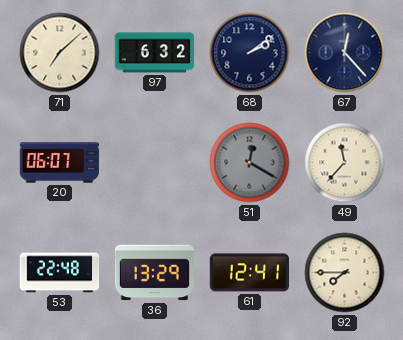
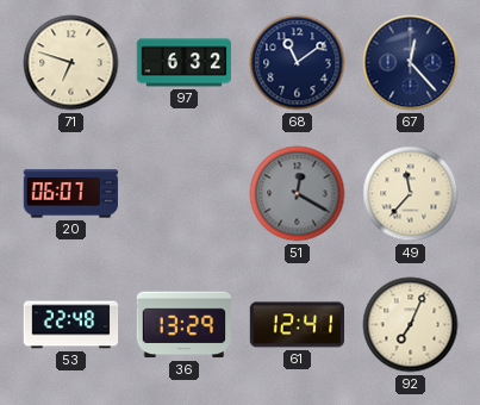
71: 7:08 -> 6:48 (71, 63)
68: 2:09 -> 11:09 (298, 63)
92: 7:45 -> 7:04 (411, 325)
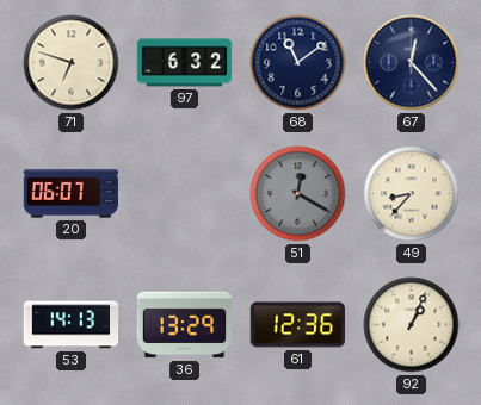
49: 11:37 -> 8:37 (412, 194)
53: 22:48 -> 14:13 (72, 325)
61: 12:41 -> 12:36 (298, 325)
92: 7:04 -> 1:04 (412, 325)
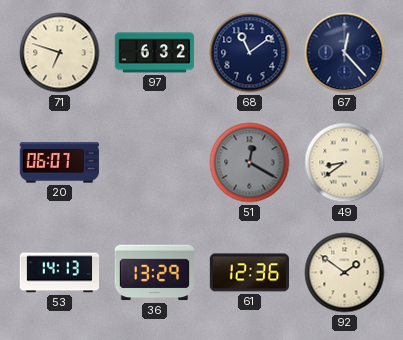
49: 8:37 -> 8:39 (345, 163)
92: 1:04 -> 1:51 (345, 273)
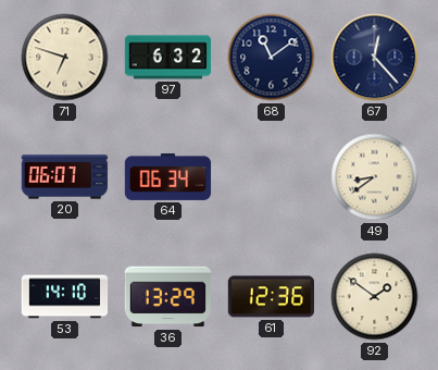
64: none -> 06:34 (168, 176)
51: 12:20 -> none (250, 163)
53: 14:13 -> 14:10 (65, 297)
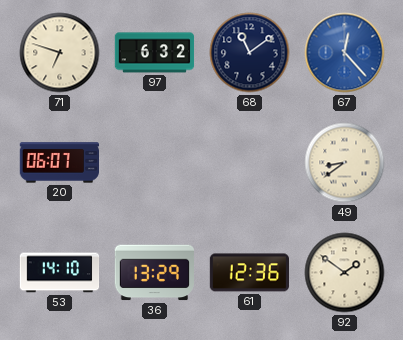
67 dial: navy -> blue (345, 53)
64: 06:34 -> none (168, 176)
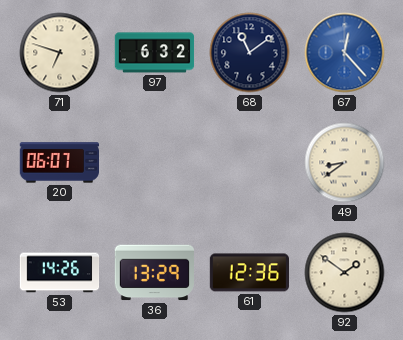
53: 14:10 -> 14:26 (60, 273)
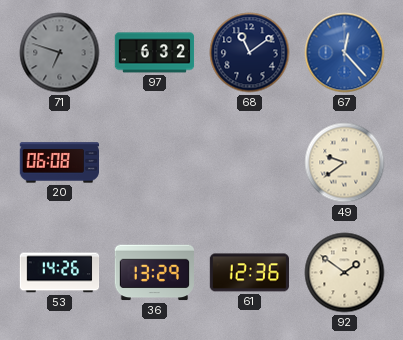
71 dial: cream -> grey (60, 53)
20: 06:07 -> 06:08 (59, 163)
49: 8:39 -> 9:39 (345, 163)
